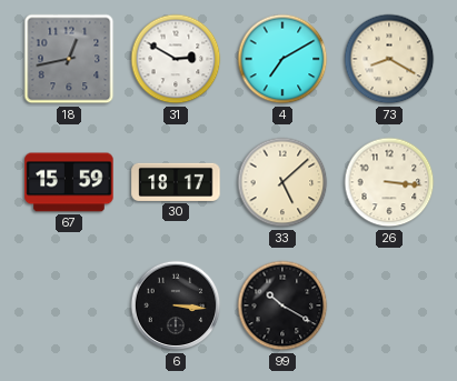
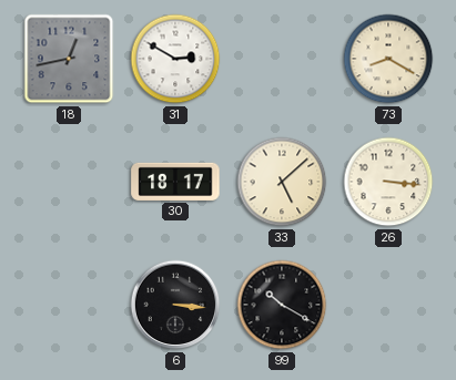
4: 7:10 -> none (282, 59)
67: 15:59 -> none (69, 182)
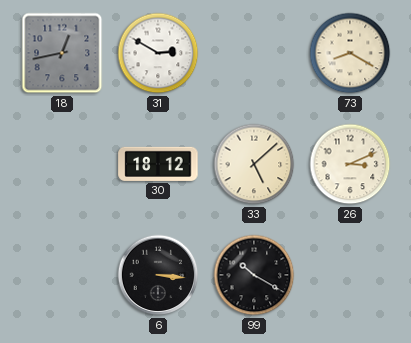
30: 18:17 -> 18:12 (158, 164)
26: 3:16 -> 3:11 (350, 164)
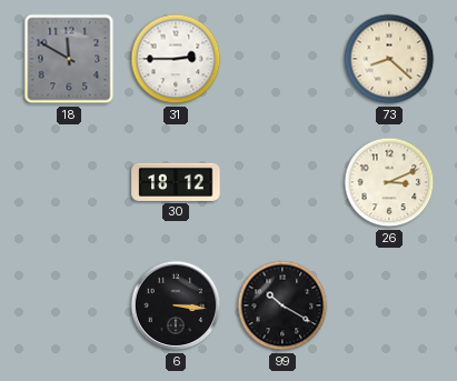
18: 12:43 -> 11:50 (69, 59)
31: 2:50 -> 2:45 (176, 59)
73: 8:20 -> 8:22 (389, 59)
33: 5:08 -> none (254, 164)
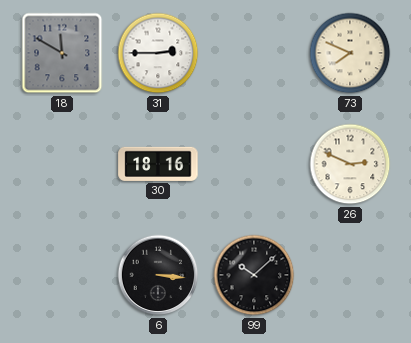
73: 8:22 -> 7:49 (350, 53)
30: 18:12 -> 18:16 (158, 164)
26: 3:11 -> 2:49 (350, 164)
99: 10:20 -> 10:08 (254, 275)
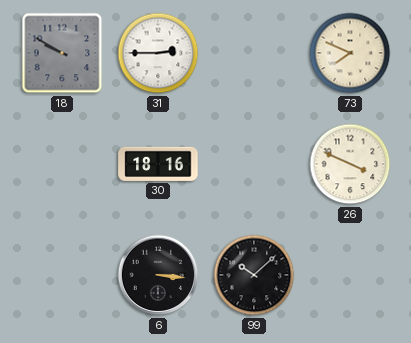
18: 11:50 -> 9:50 (62, 53)
26: 2:49 -> 3:49 (350, 164)
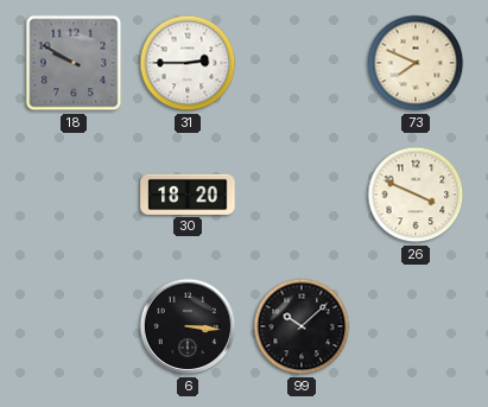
30: 18:16 -> 18:20 (188, 195)
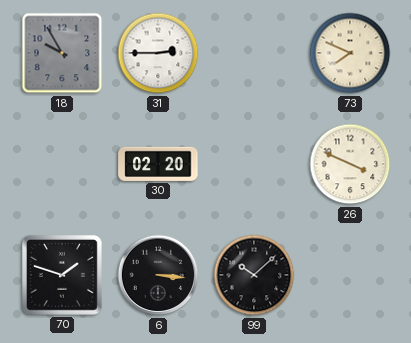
18: 9:50 -> 9:55 (62, 53)
30: 18:20 -> 02:20 (158, 164)
70: none -> 1:48 (62, 275)
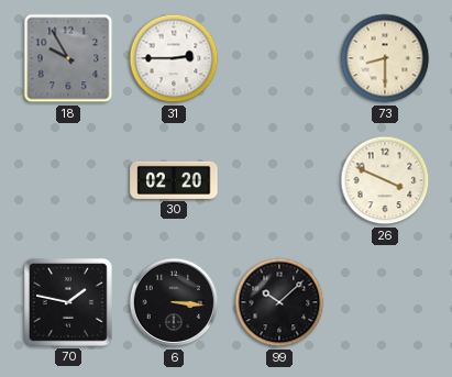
73: 7:49 -> 8:30 (385, 58)
70: 1:48 -> 1:47 (68, 302)
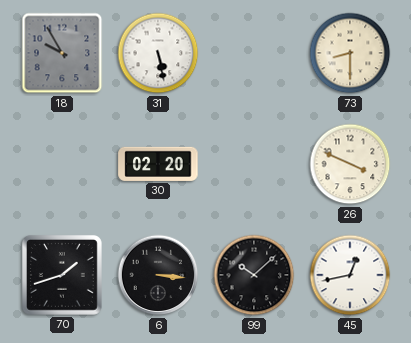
31: 2:45 -> 5:28 (158, 53)
70: 1:47 -> 1:42 (62, 275)
45: none -> 12:43 (350, 275)
